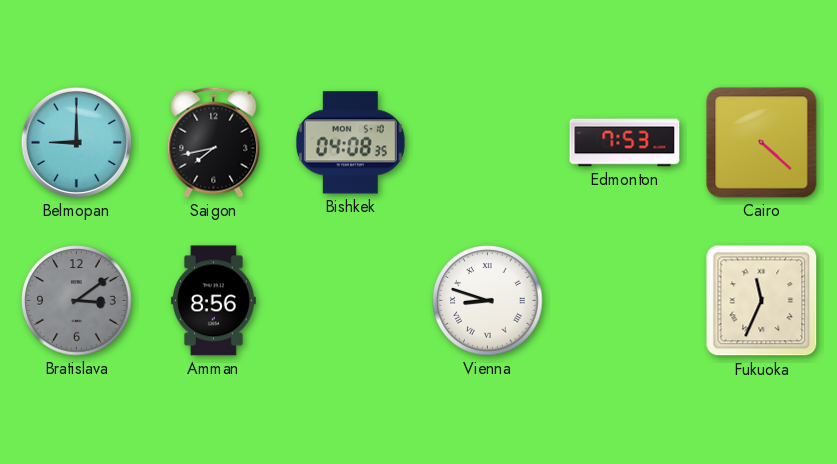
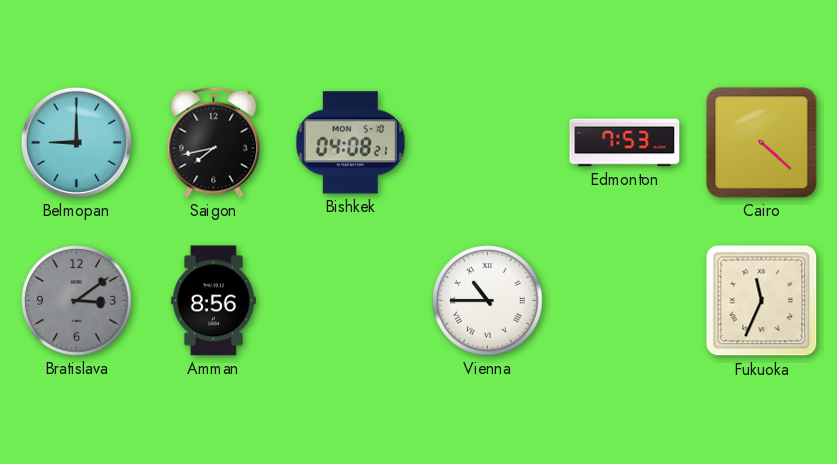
Bishkek: 04:08:35 -> 04:08:21 (350, 143)
Vienna: 8:48 -> 10:45 (488, 301)
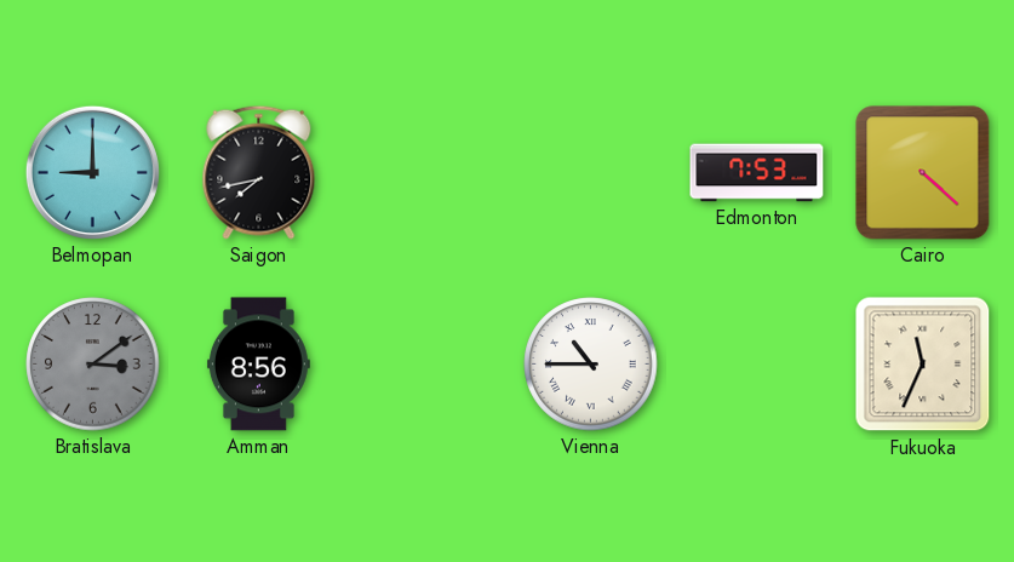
Bishkek: 04:08 -> none (350, 143)
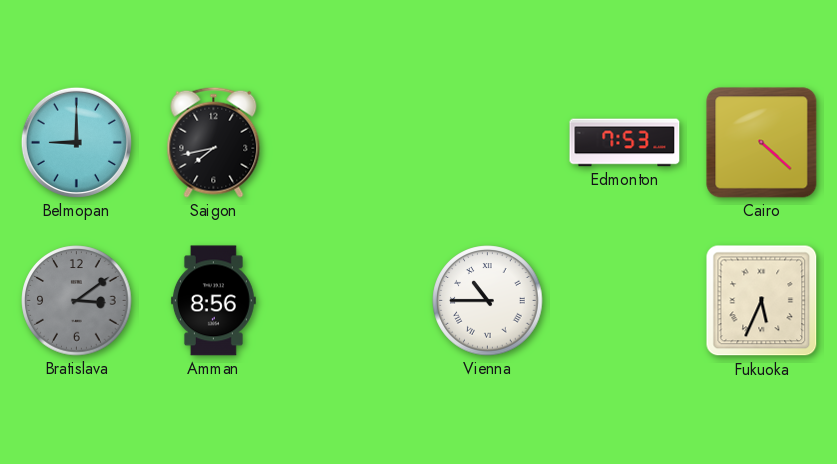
Fukuoka: 11:34 -> 5:34 (762, 301)
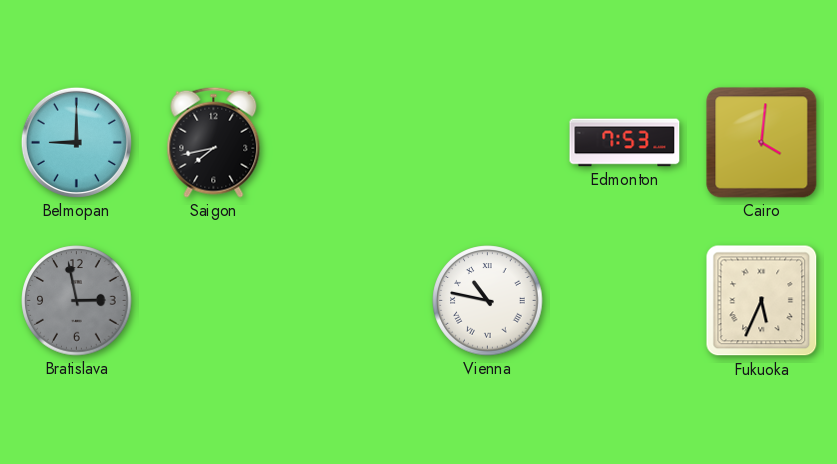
Cairo: 4:22 -> 4:01 (762, 143)
Bratislava: 3:09 -> 2:58 (77, 301)
Amman: 8:56 -> none (213, 301)
Vienna: 10:45 -> 10:47 (488, 301)
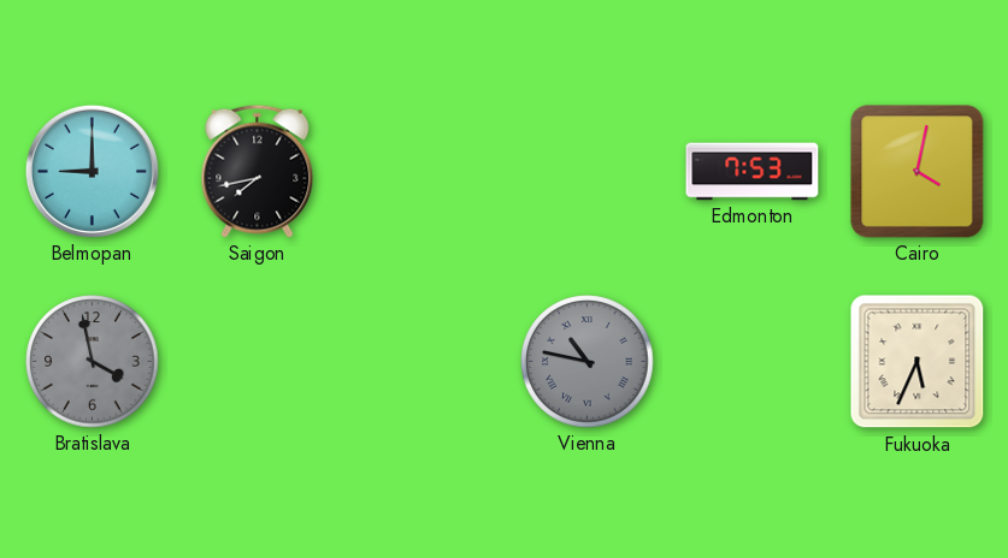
Cairo: 4:01 -> 4:02 (918, 172)
Bratislava: 2:58 -> 3:58 (93, 362)
Vienna dial: white -> grey (588, 362)
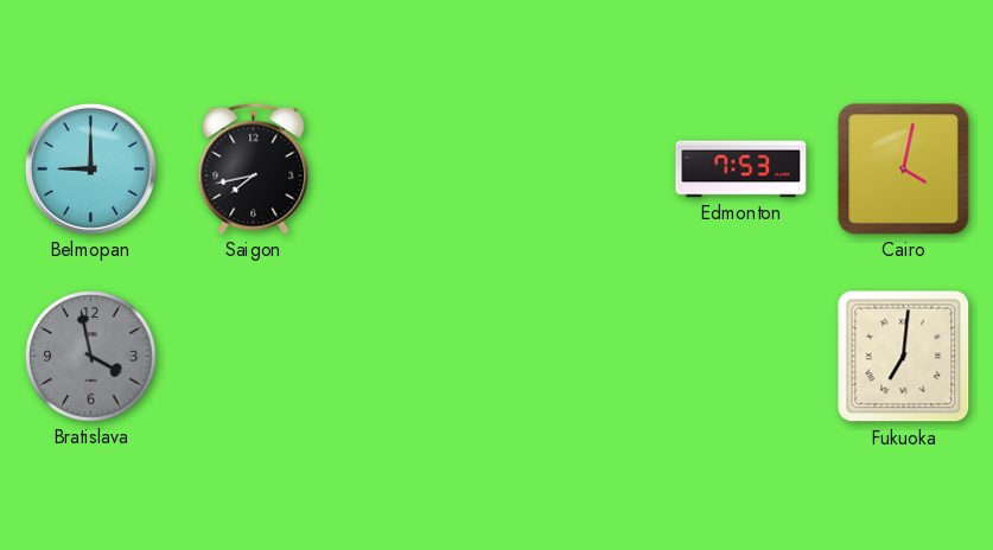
Vienna: 10:47 -> none (588, 362)
Fukuoka: 5:34 -> 7:01 (904, 357)
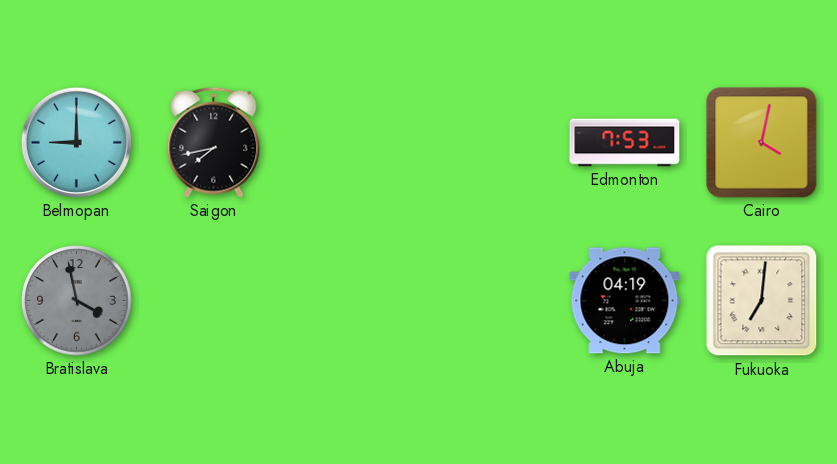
Abuja: none -> 04:19 (625, 301)
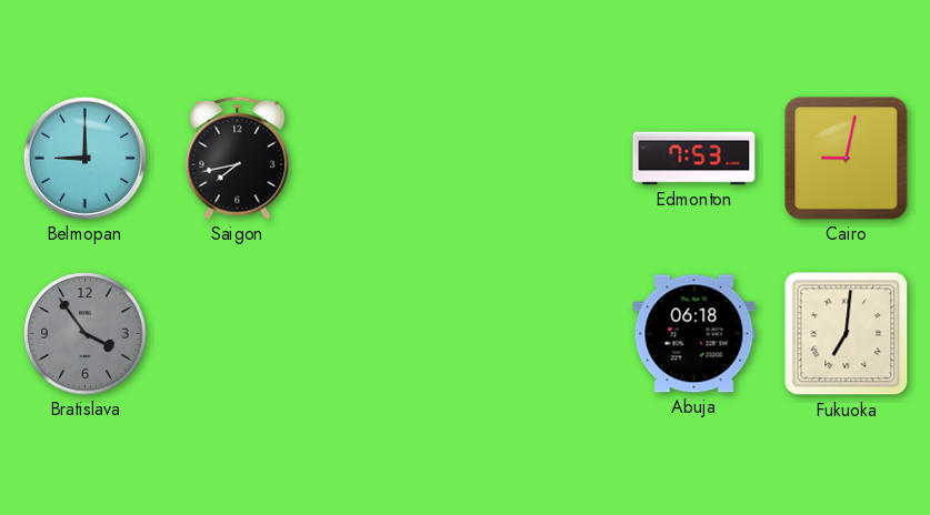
Cairo: 4:02 -> 9:02 (847, 159)
Bratislava: 3:58 -> 3:54 (86, 334)
Abuja: 04:19 -> 06:18 (694, 334)
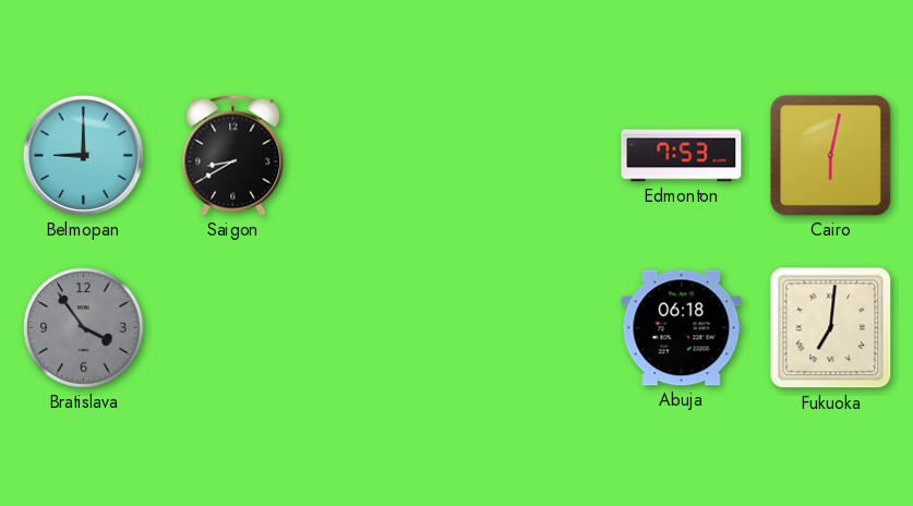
Saigon: 7:43 -> 8:40 (233, 155)
Cairo: 9:02 -> 6:02 (831, 156)
